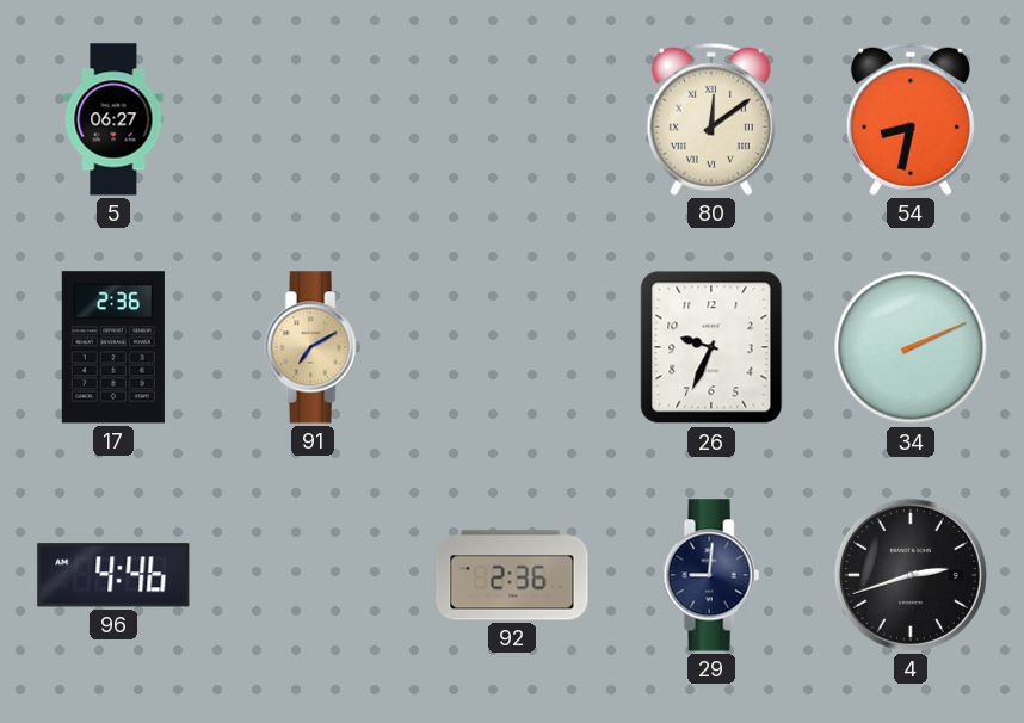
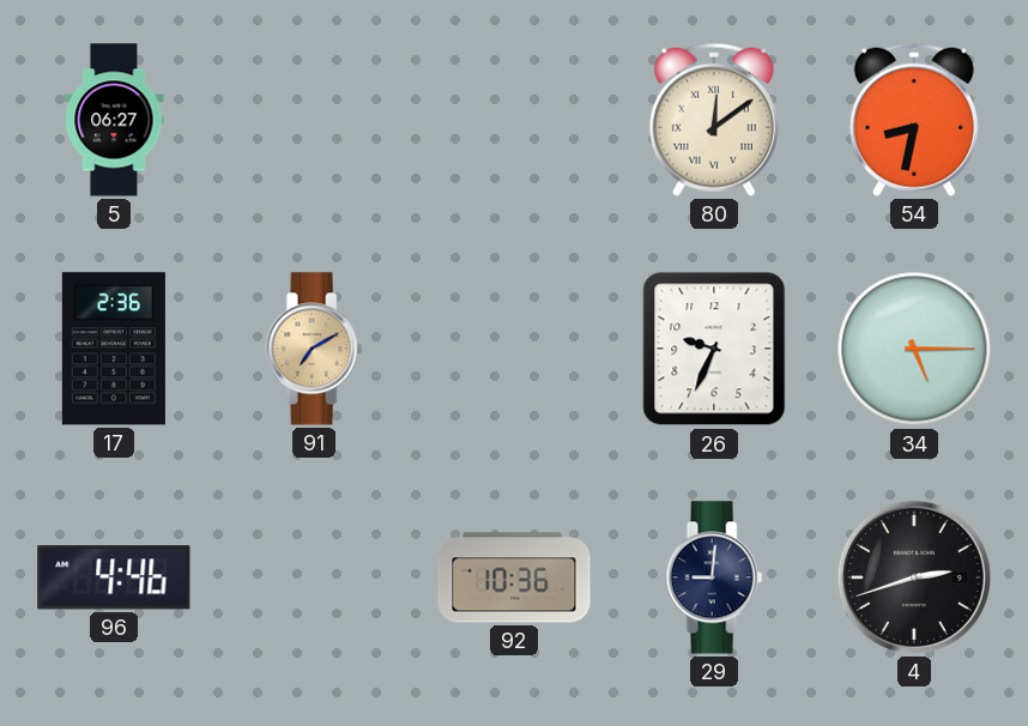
34: 2:11 -> 5:15 (914, 349)
92: 2:36 -> 10:36 (514, 577)
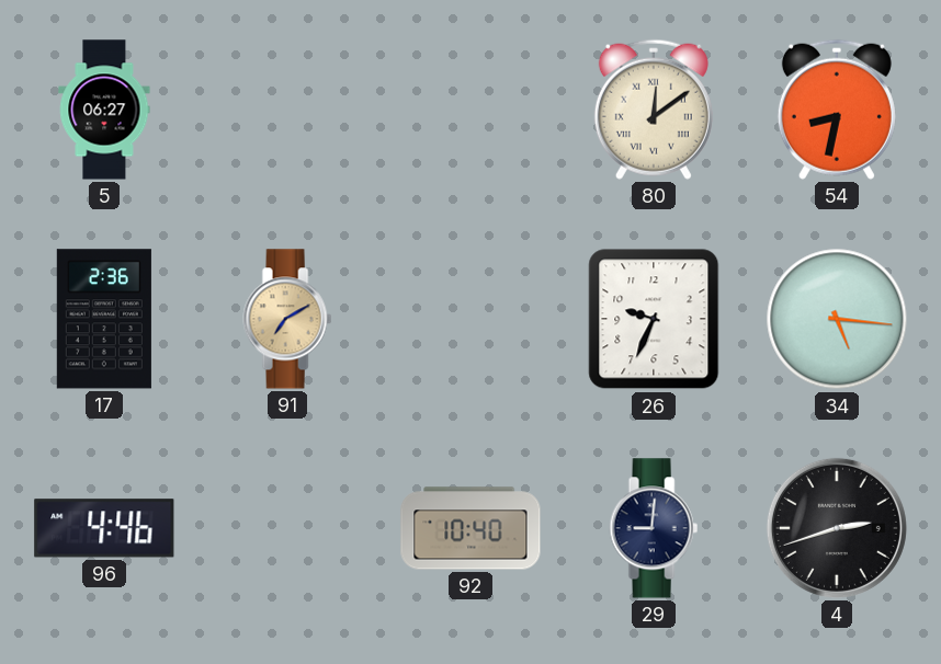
34: 5:15 -> 5:16 (837, 319)
92: 10:36 -> 10:40 (470, 528)
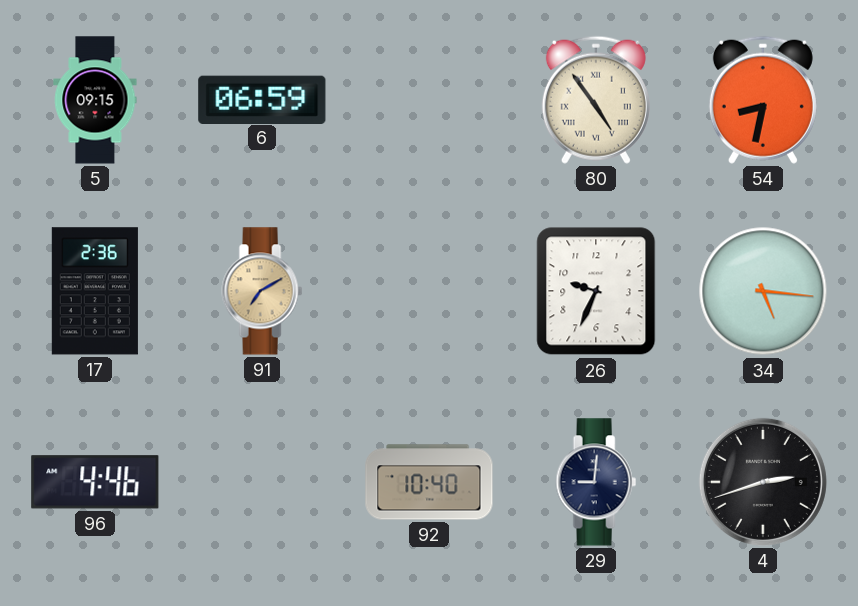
5: 06:27 -> 09:15 (95, 100)
6: none -> 06:59 (262, 99)
80: 12:09 -> 4:54 (596, 100)
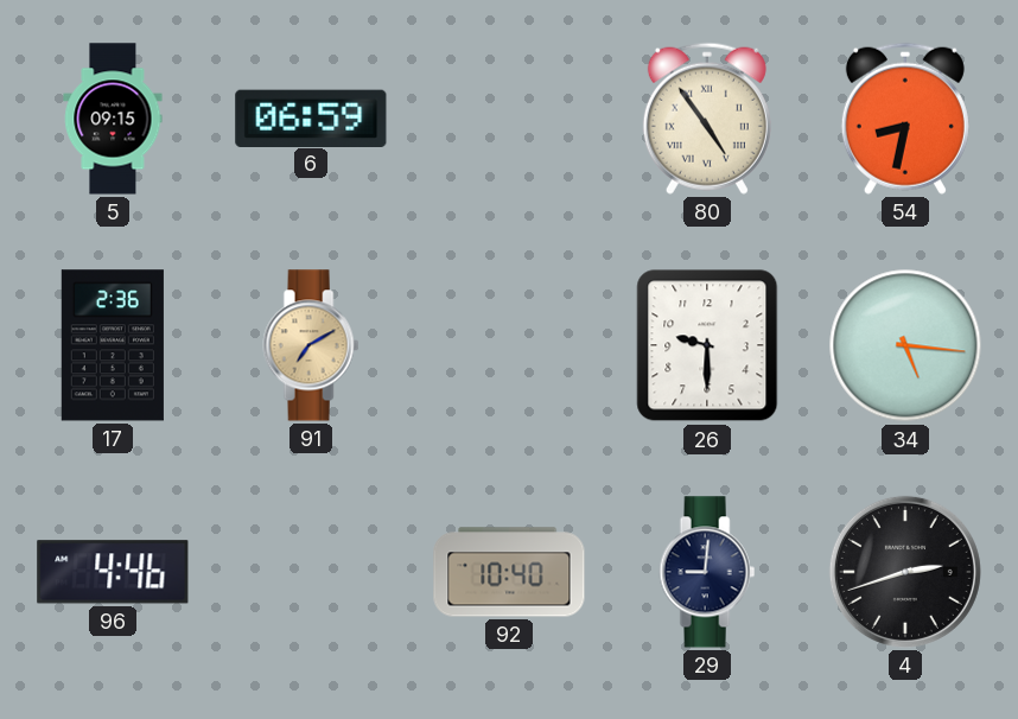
26: 9:34 -> 9:30 (707, 345)
